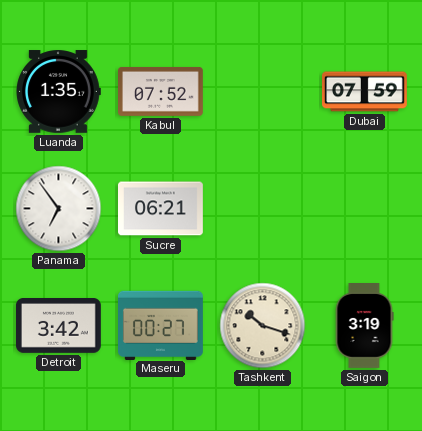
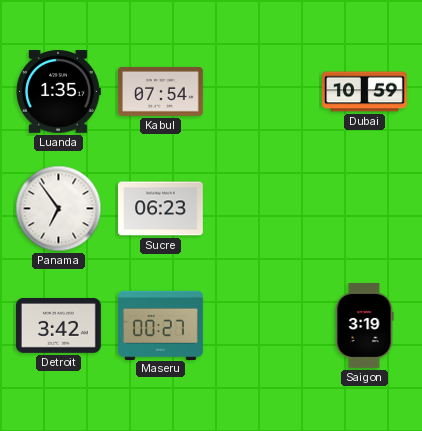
Kabul: 07:52 -> 07:54 (161, 91)
Dubai: 07:59 -> 10:59 (365, 92)
Sucre: 06:21 -> 06:23 (161, 209)
Tashkent: 10:18 -> none (263, 326)
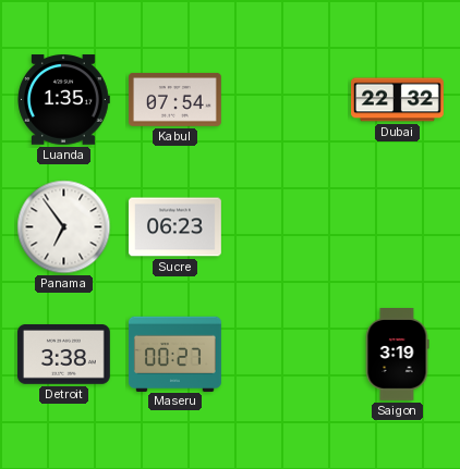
Dubai: 10:59 -> 22:32 (398, 100)
Detroit: 3:42 -> 3:38 (64, 355)
